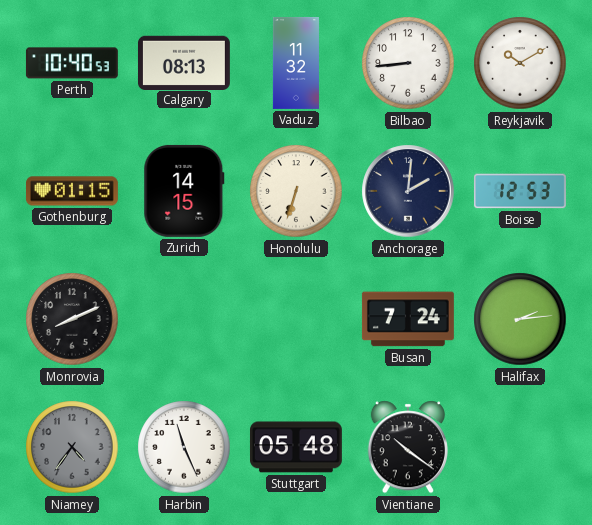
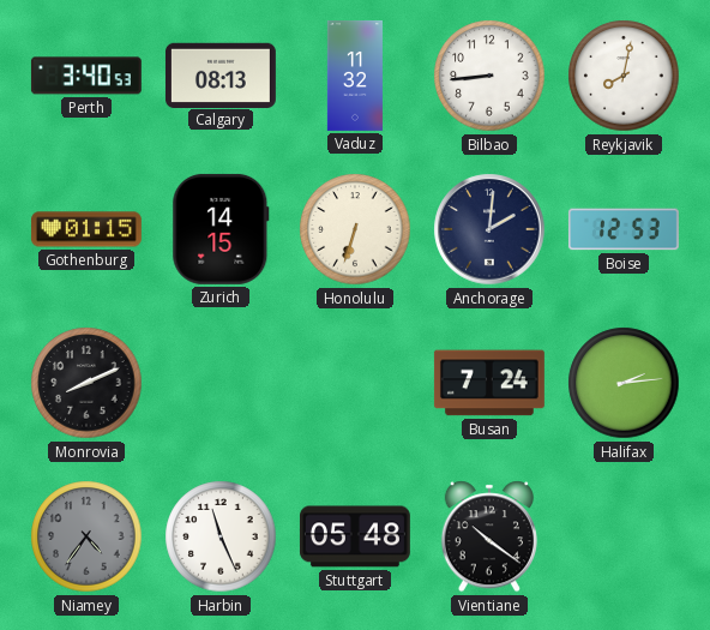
Perth: 10:40 -> 3:40 (86, 76)
Reykjavik: 10:10 -> 8:02 (624, 76)
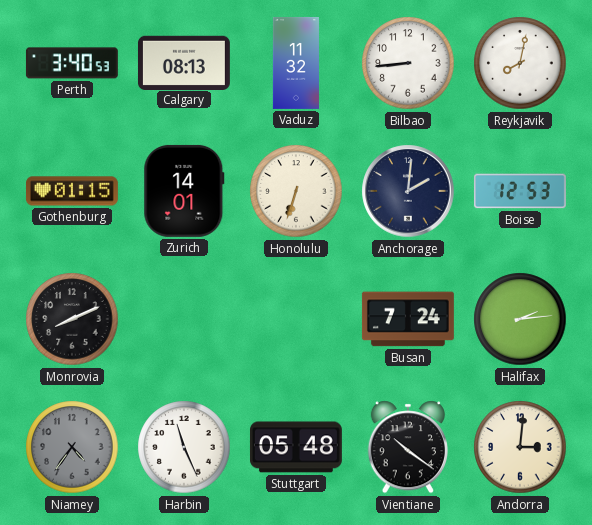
Zurich: 14:15 -> 14:01 (184, 191)
Andorra: none -> 3:01 (520, 447)
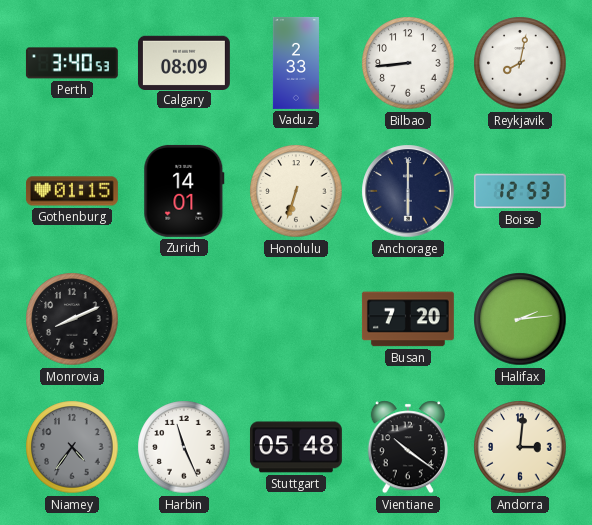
Calgary: 08:13 -> 08:09 (184, 62)
Vaduz: 11:32 -> 2:33 (296, 63)
Anchorage: 2:01 -> 6:00 (408, 191)
Busan: 7:24 -> 7:20 (408, 319)
